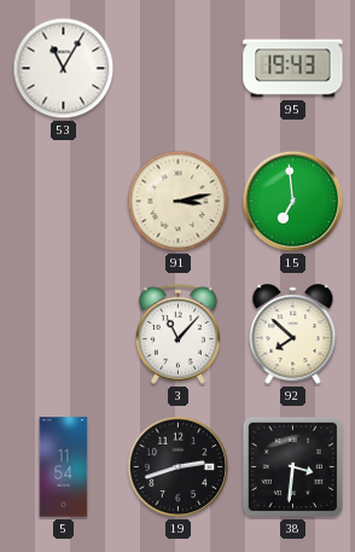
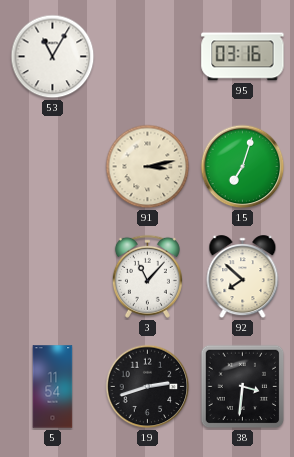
95: 19:43 -> 03:16 (243, 57)
15: 6:59 -> 7:03 (243, 167)
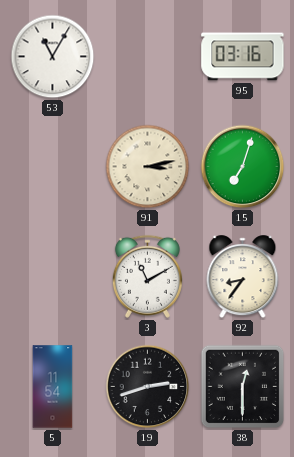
3: 11:07 -> 11:10 (147, 276)
92: 7:52 -> 8:36 (243, 277)
38: 3:31 -> 12:30 (243, 387)
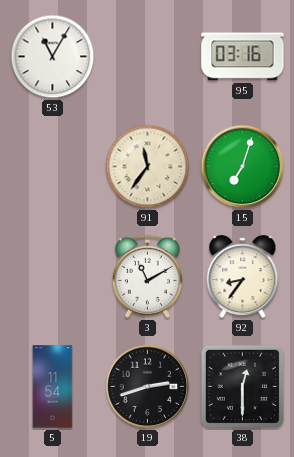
91: 3:13 -> 11:36 (148, 167)
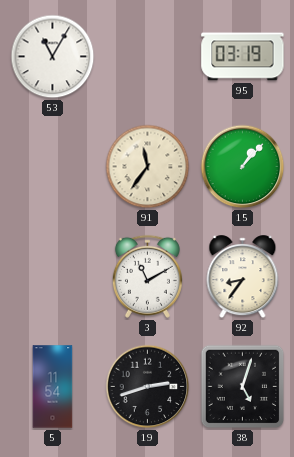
95: 03:16 -> 03:19 (243, 57)
15: 7:03 -> 1:07 (243, 167)
38: 12:30 -> 5:03 (243, 387)
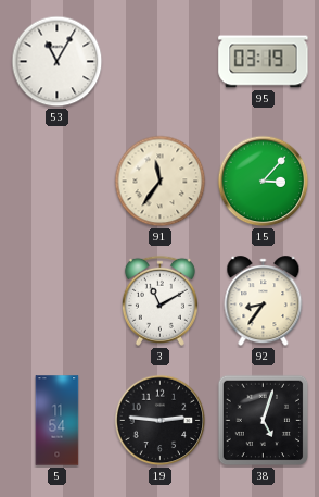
15: 1:07 -> 3:07 (264, 182)
19: 2:42 -> 2:46 (161, 421)
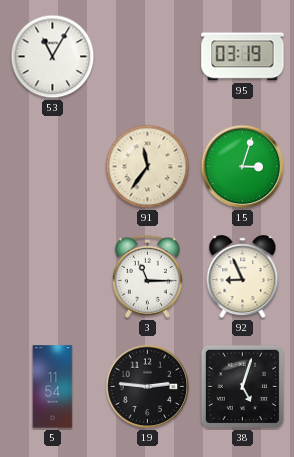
15: 3:07 -> 3:03 (243, 167)
3: 11:10 -> 11:15 (147, 276)
92: 8:36 -> 8:56 (243, 277)
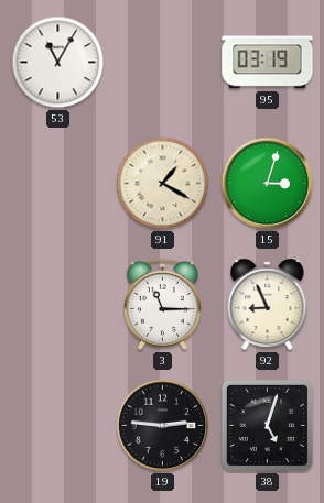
91: 11:36 -> 1:20 (163, 184)
5: 11:54 -> none (53, 387)
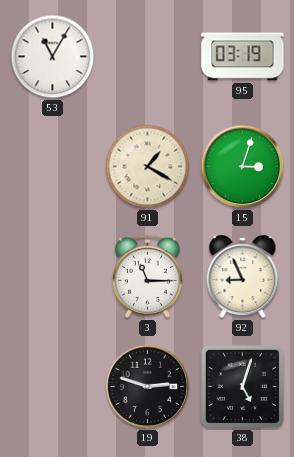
19: 2:46 -> 2:48 (148, 387)
